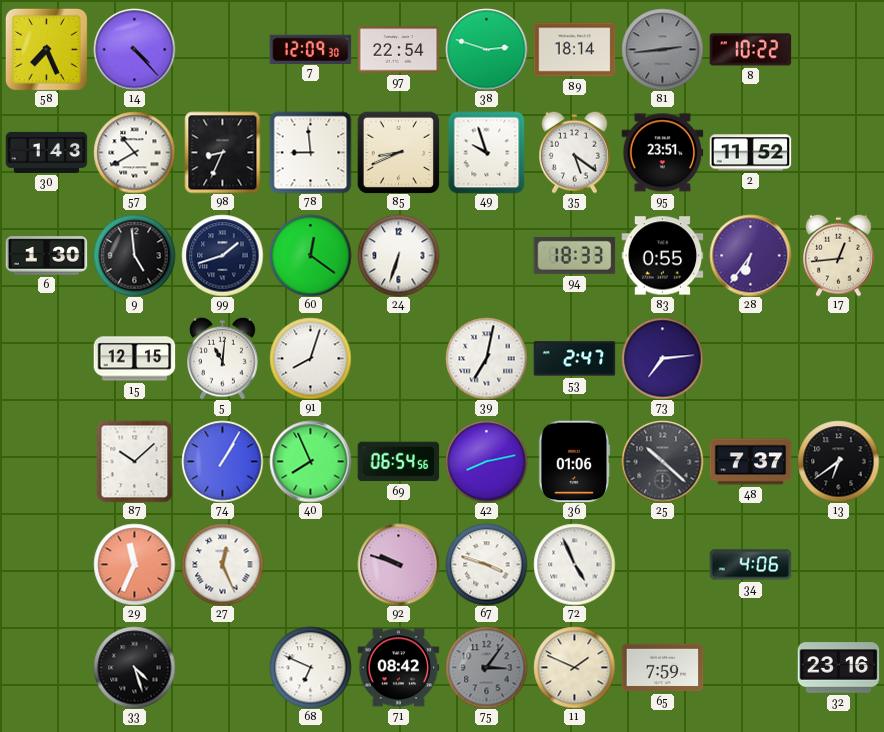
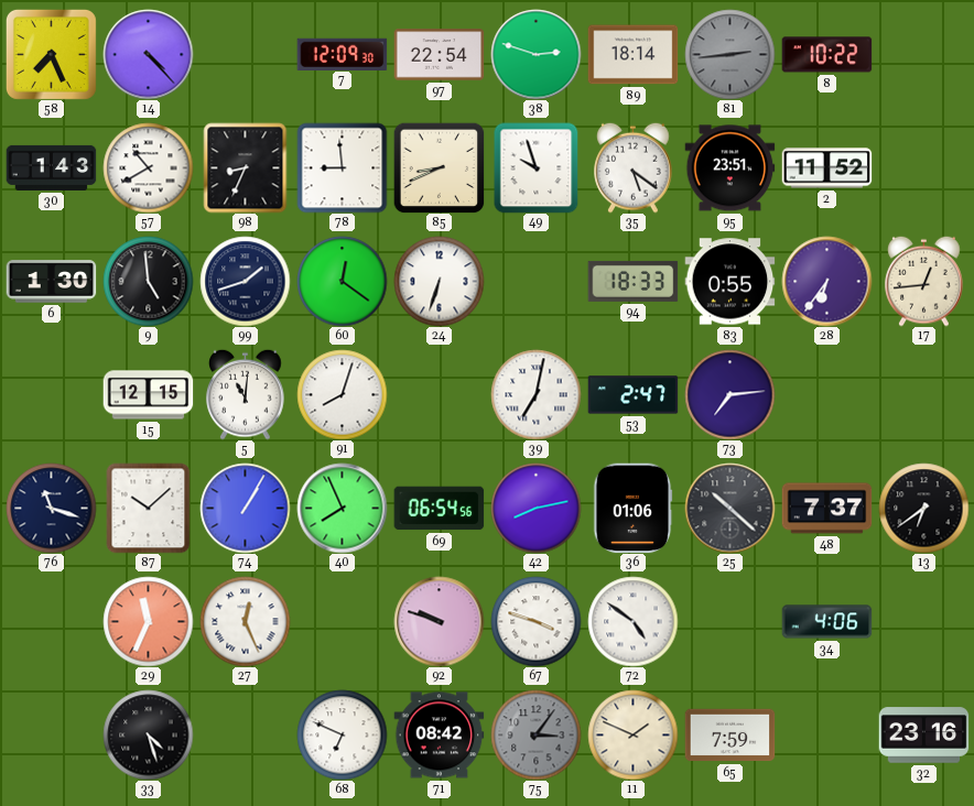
76: none -> 11:18 (51, 508)
72: 4:56 -> 4:51 (632, 621)
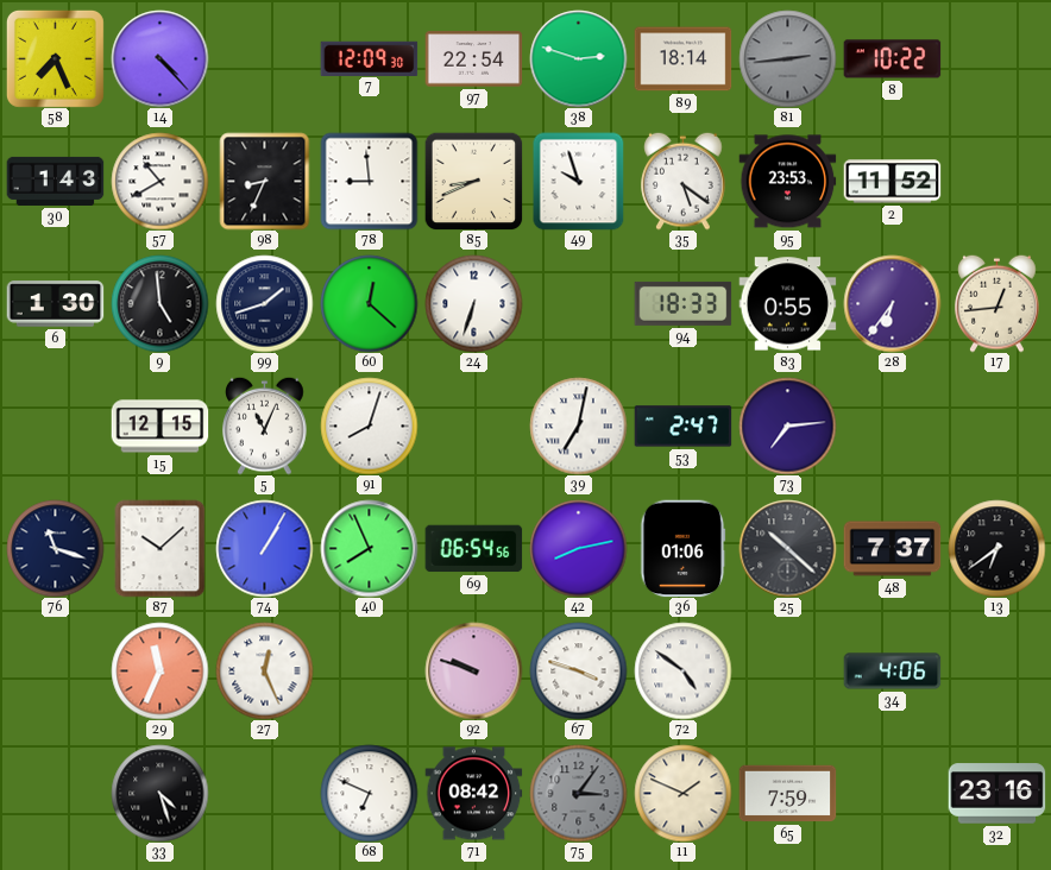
95: 23:51 -> 23:53 (787, 182)
60: 12:21 -> 12:22 (369, 303)
5: 11:01 -> 11:04 (265, 425)
